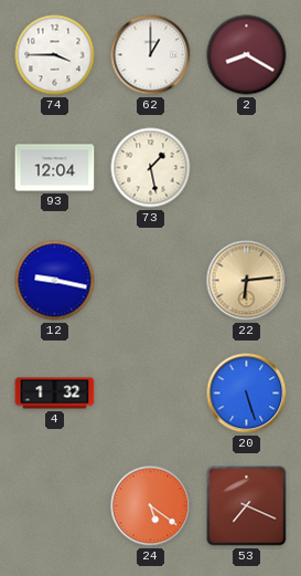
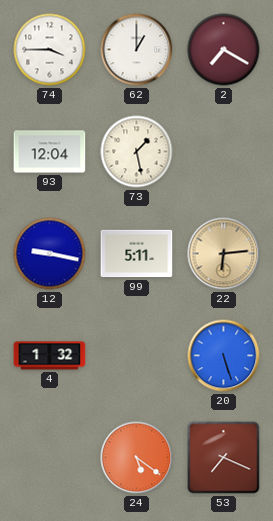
2: 8:20 -> 7:20 (224, 50)
99: none -> 5:11 (137, 254)
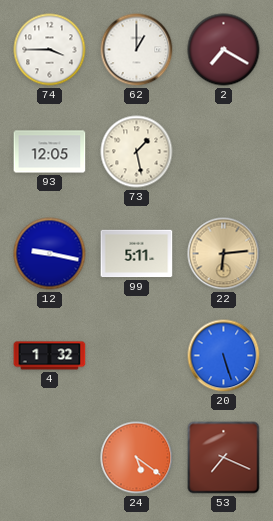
93: 12:04 -> 12:05 (50, 152)
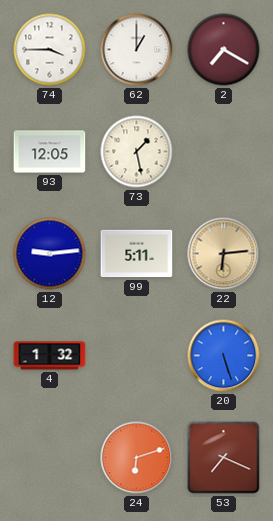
12: 9:17 -> 9:14 (50, 254)
24: 5:21 -> 6:12 (137, 458)
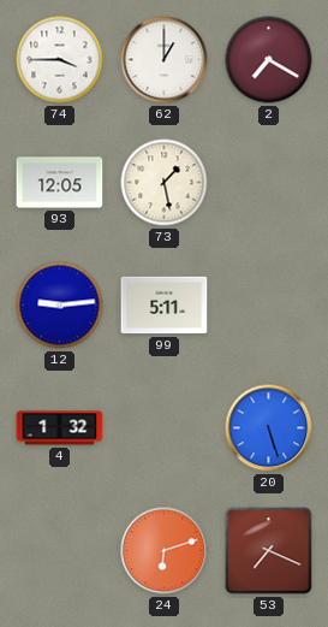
22: 6:14 -> none (224, 254)
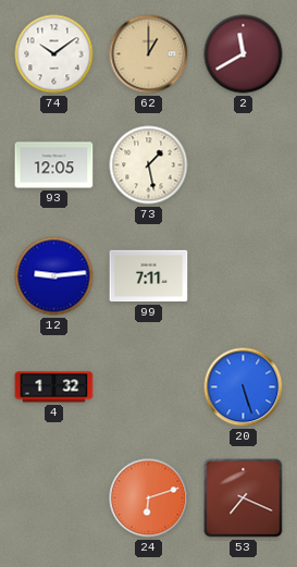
74: 3:45 -> 10:09 (54, 54)
62 dial: white -> champagne (149, 54)
2: 7:20 -> 11:40 (244, 54)
99: 5:11 -> 7:11 (149, 276)
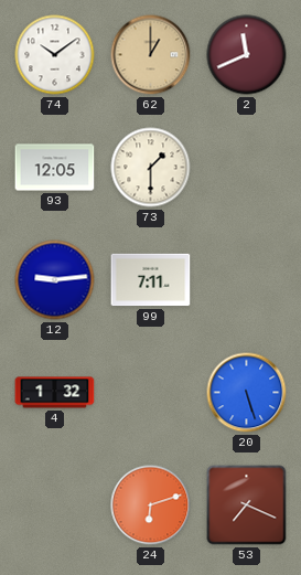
2: 11:40 -> 11:41 (247, 55)
73: 1:28 -> 1:30 (151, 168)
